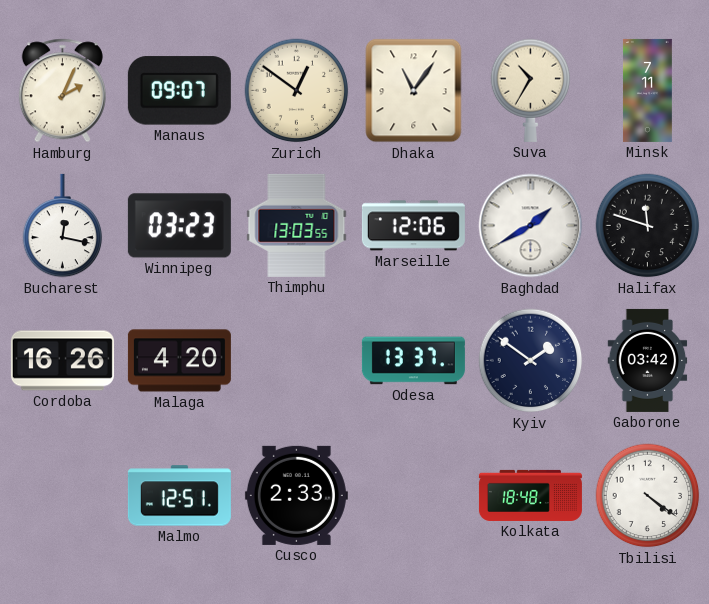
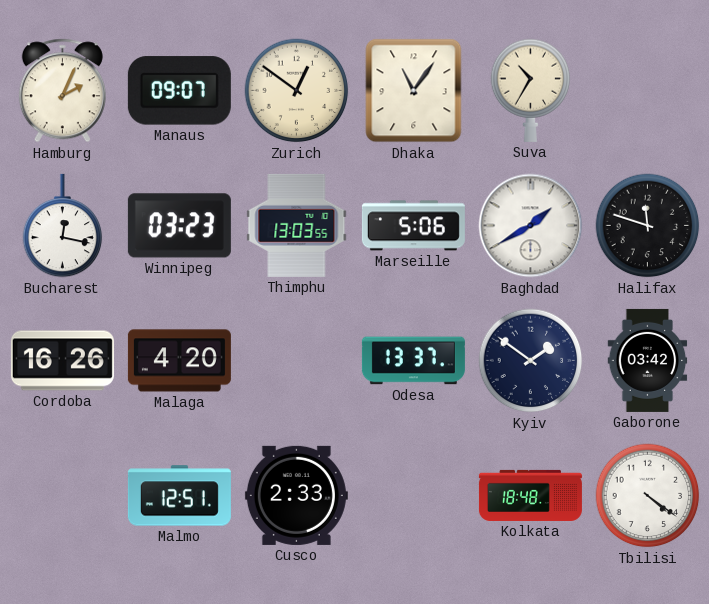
Minsk: 7:11 -> none (647, 90)
Marseille: 12:06 -> 5:06 (413, 226)
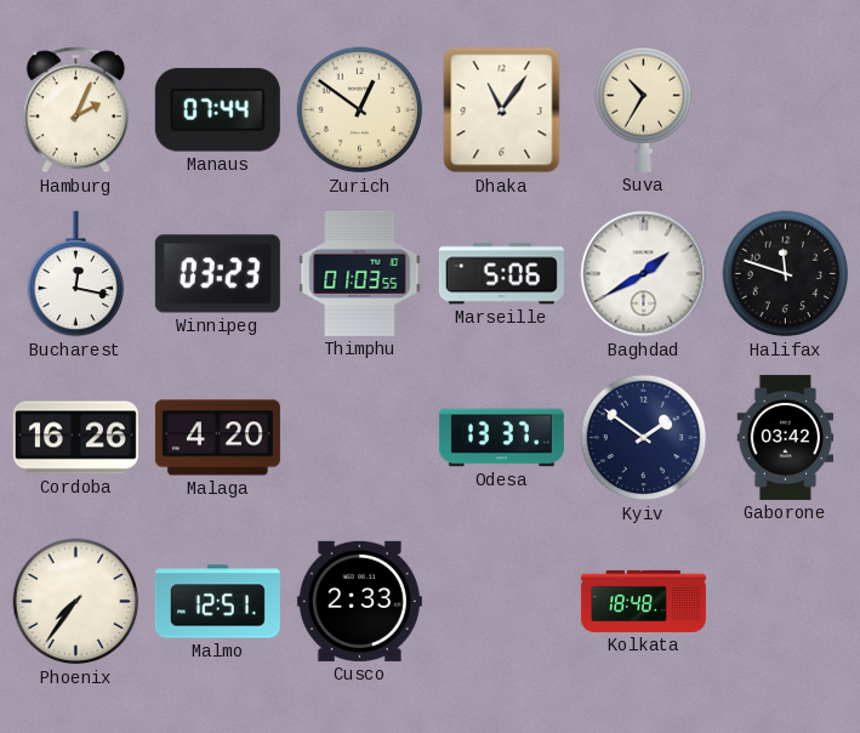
Manaus: 09:07 -> 07:44 (217, 110)
Thimphu: 13:03 -> 01:03 (360, 273)
Phoenix: none -> 7:36 (76, 602)
Tbilisi: 4:21 -> none (648, 496)
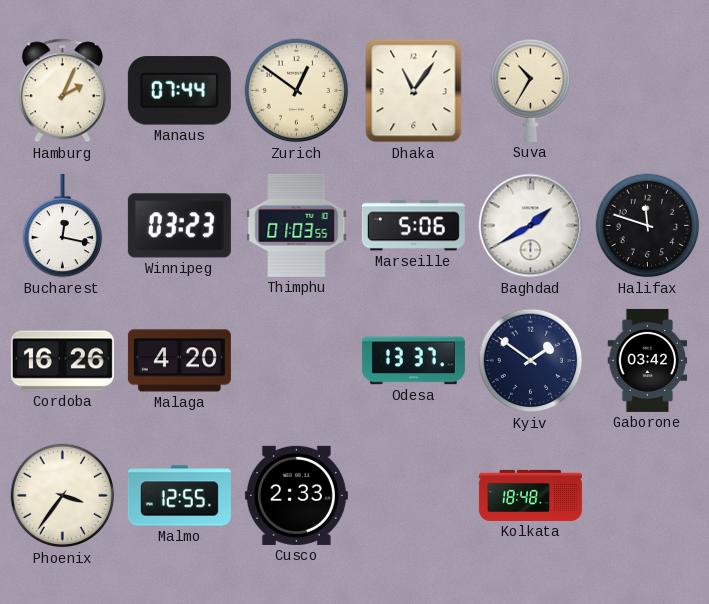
Phoenix: 7:36 -> 3:36 (63, 496)
Malmo: 12:51 -> 12:55 (179, 496)
